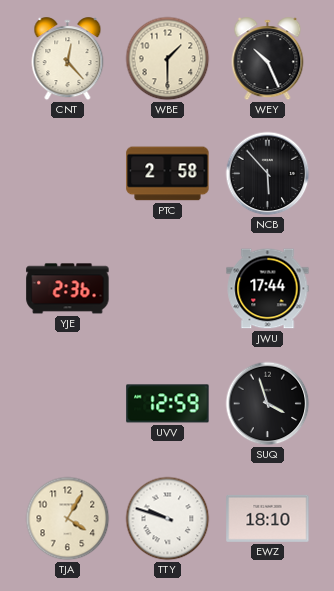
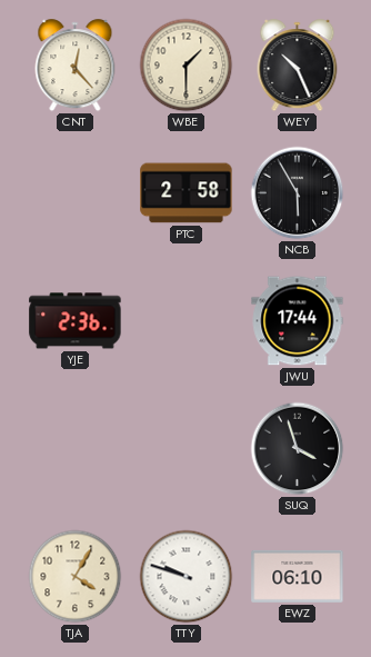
NCB: 5:53 -> 5:55 (298, 193)
UVV: 12:59 -> none (168, 404)
EWZ: 18:10 -> 06:10 (298, 576)
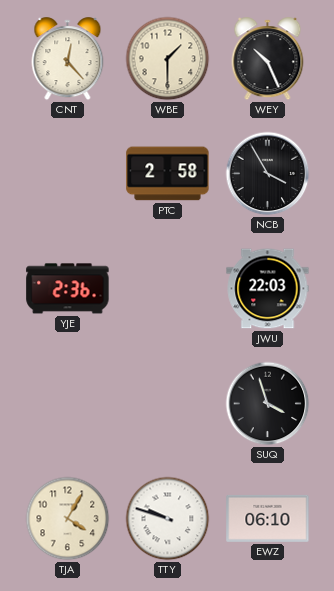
NCB: 5:55 -> 3:55 (268, 174)
JWU: 17:44 -> 22:03 (268, 289)
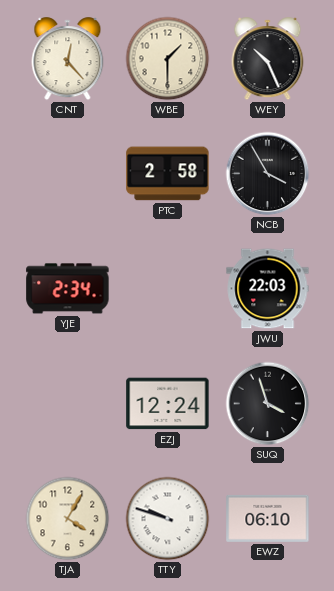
YJE: 2:36 -> 2:34 (68, 289)
EZJ: none -> 12:24 (168, 404)
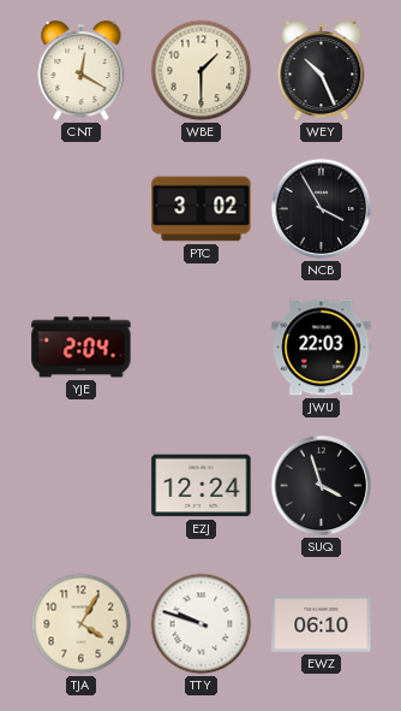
CNT: 12:23 -> 12:20 (82, 71)
PTC: 2:58 -> 3:02 (202, 209)
YJE: 2:34 -> 2:04 (82, 348)
